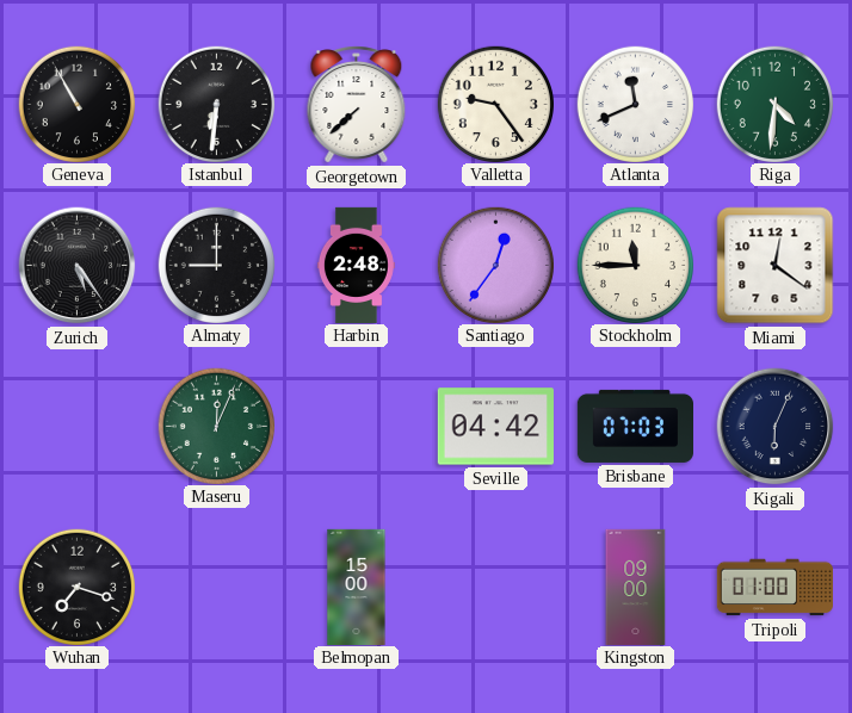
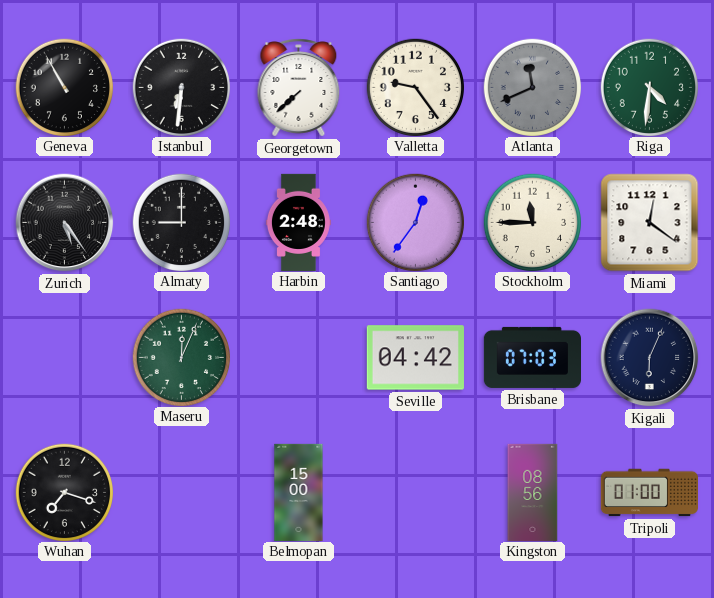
Atlanta dial: white -> grey (532, 87)
Kingston: 09:00 -> 08:56 (533, 492)
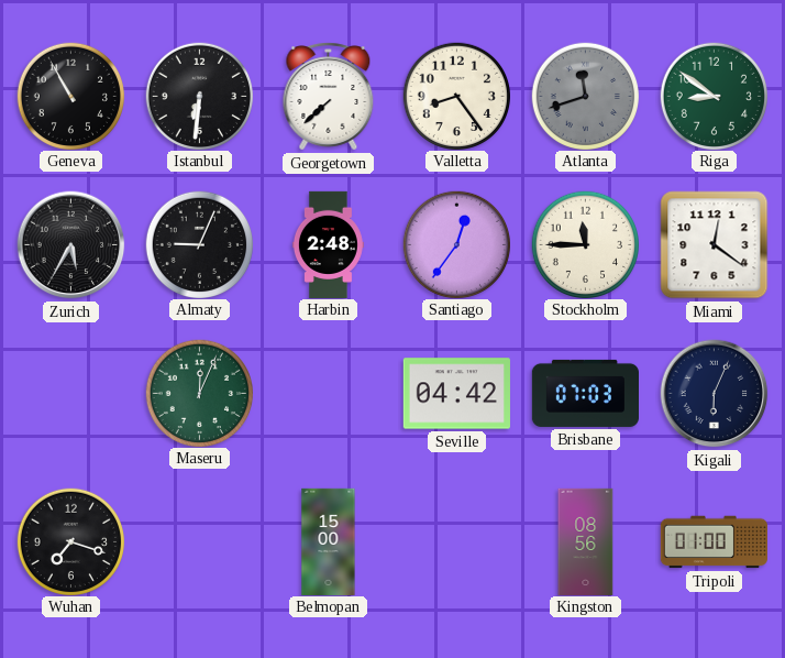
Valletta: 9:24 -> 8:24 (456, 96)
Atlanta: 11:41 -> 11:42 (585, 96)
Riga: 4:31 -> 8:51 (714, 96)
Zurich: 5:24 -> 5:35 (71, 245)
Almaty: 9:00 -> 9:04 (199, 244)
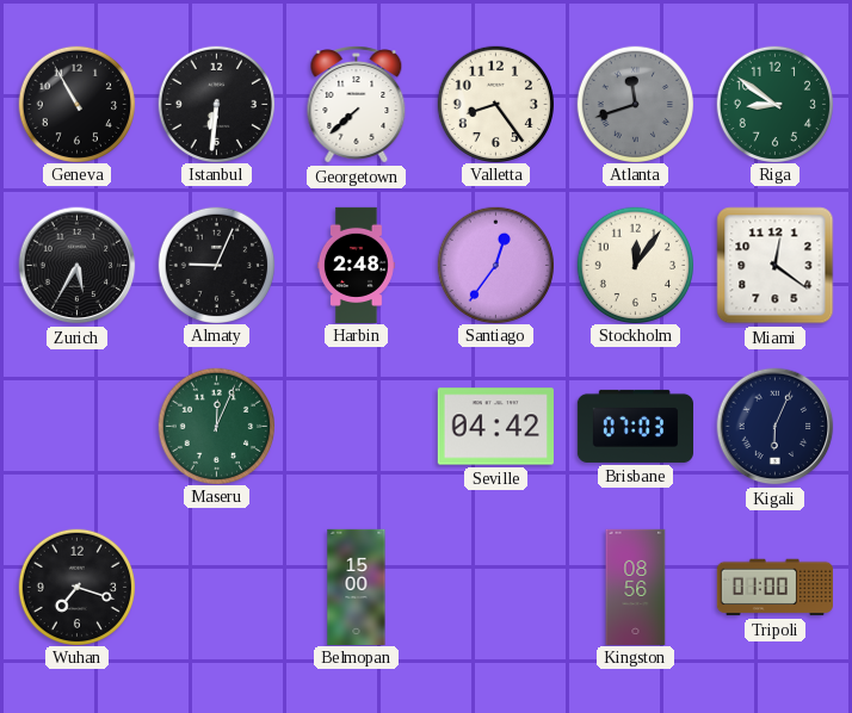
Stockholm: 11:45 -> 12:06 (635, 265)
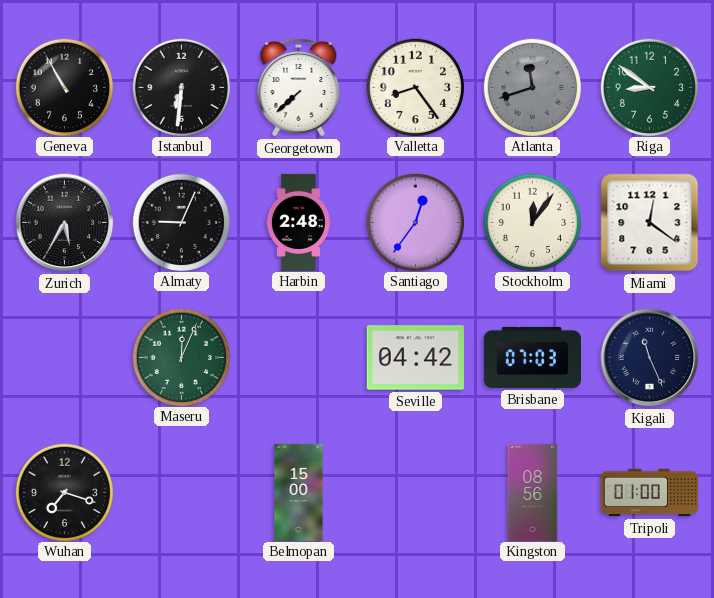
Kigali: 6:04 -> 11:26 (650, 358)
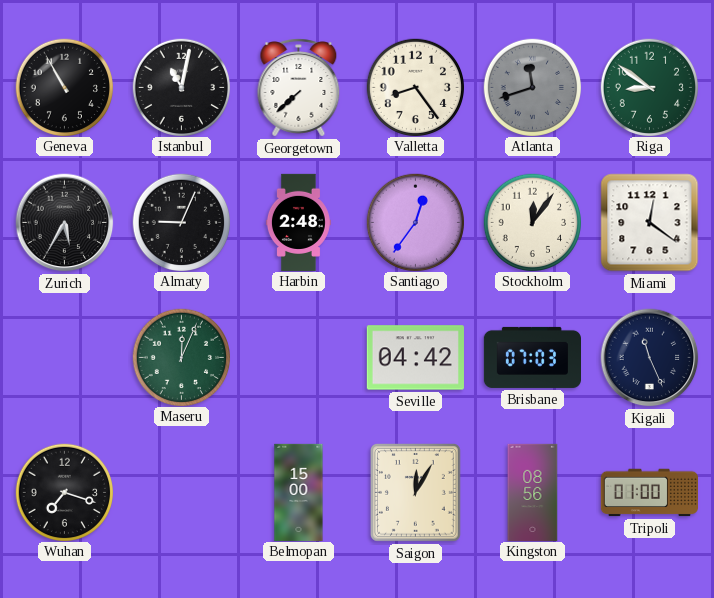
Istanbul: 6:31 -> 11:02 (181, 87)
Saigon: none -> 12:05 (415, 492)
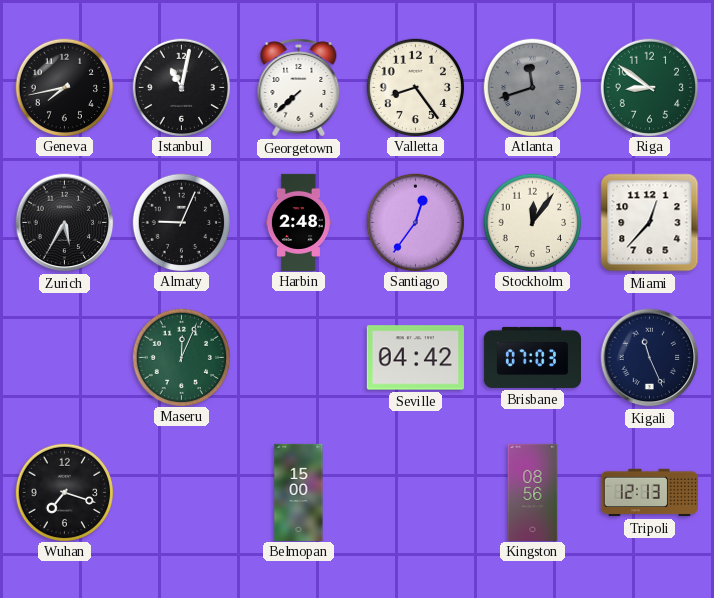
Geneva: 10:55 -> 7:43 (64, 87)
Miami: 12:21 -> 12:37 (650, 223)
Saigon: 12:05 -> none (415, 492)
Tripoli: 01:00 -> 12:13 (649, 493)
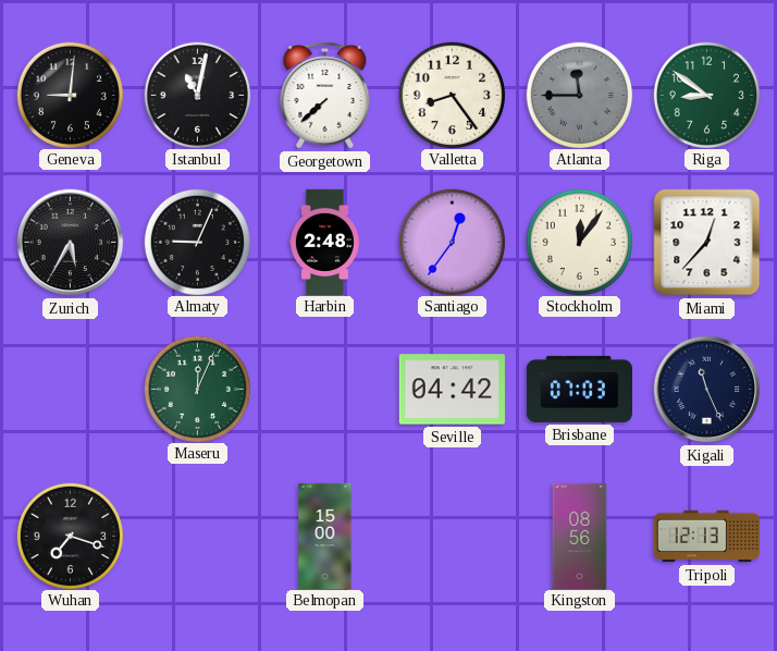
Geneva: 7:43 -> 9:01 (70, 95)
Atlanta: 11:42 -> 11:45 (579, 95)
